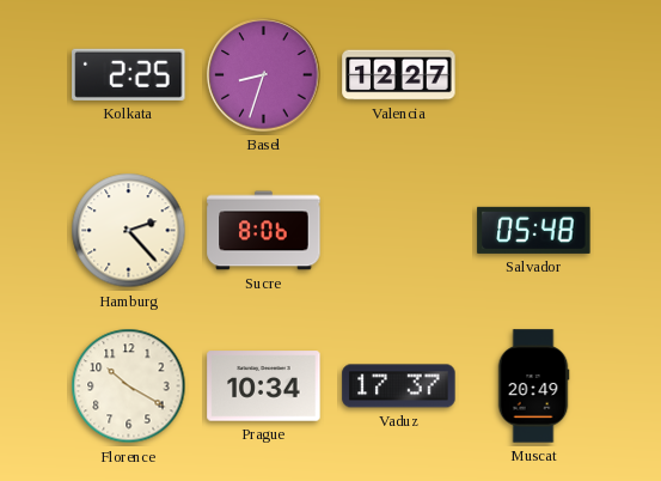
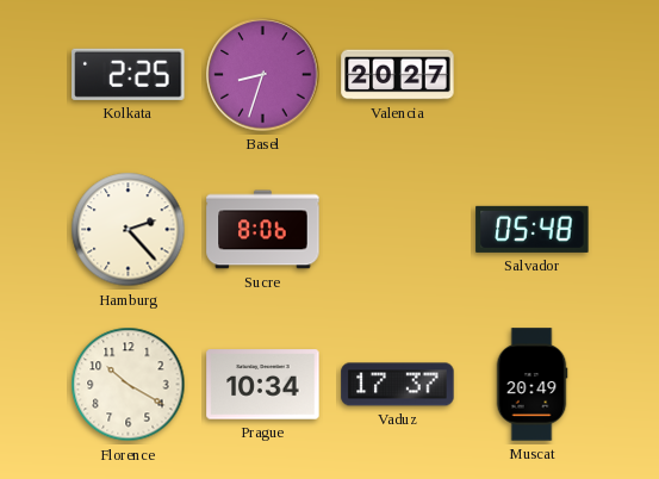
Valencia: 12:27 -> 20:27 (398, 75)
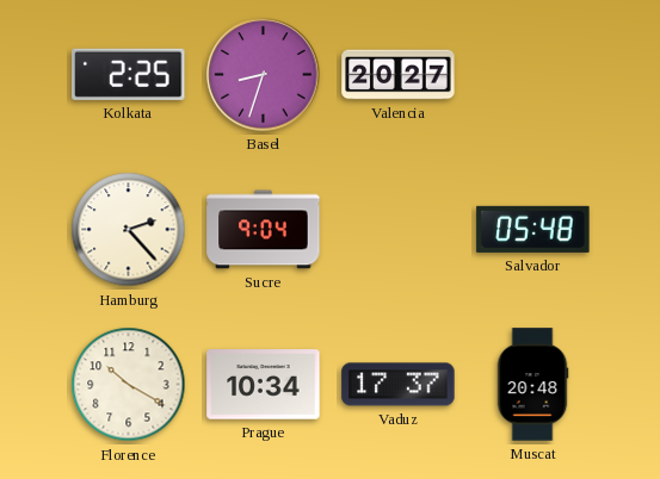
Sucre: 8:06 -> 9:04 (264, 230)
Muscat: 20:49 -> 20:48 (532, 385)
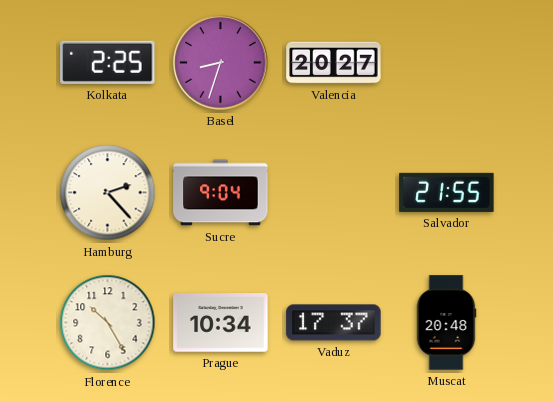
Salvador: 05:48 -> 21:55 (447, 192)
Florence: 10:20 -> 10:25 (108, 323)
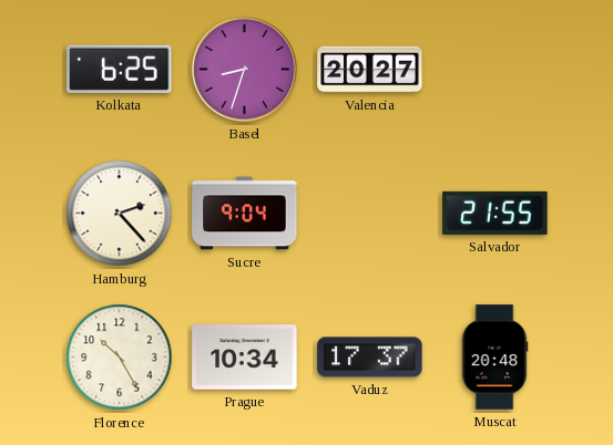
Kolkata: 2:25 -> 6:25 (120, 69)
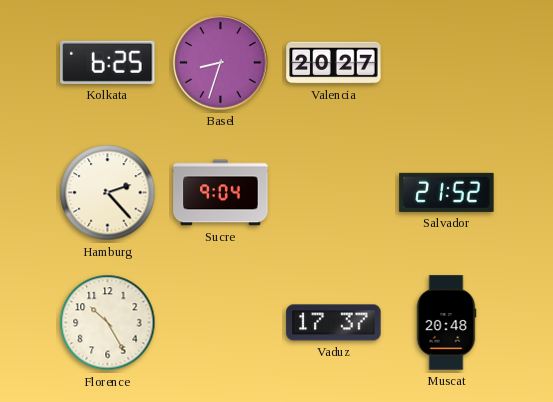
Salvador: 21:55 -> 21:52 (447, 192)
Prague: 10:34 -> none (245, 358)
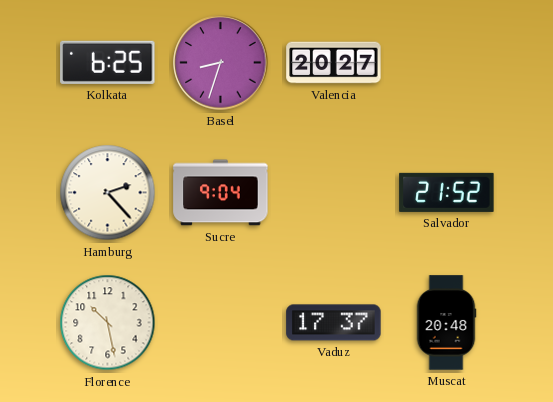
Florence: 10:25 -> 10:28 (108, 323)
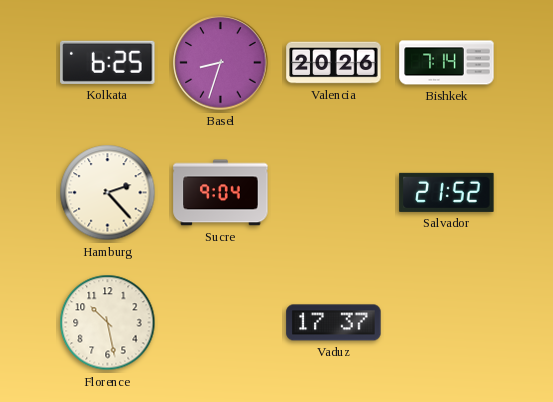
Valencia: 20:27 -> 20:26 (334, 63)
Bishkek: none -> 7:14 (447, 63)
Muscat: 20:48 -> none (446, 323)
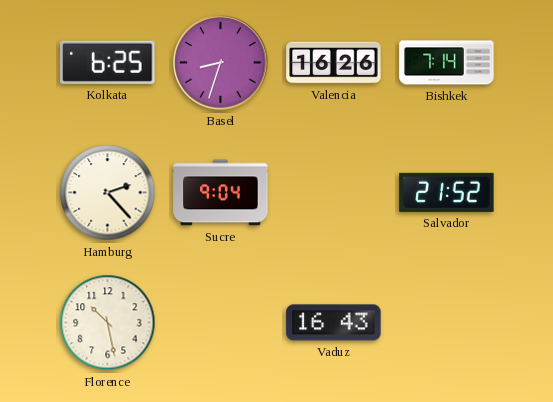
Valencia: 20:26 -> 16:26 (334, 63)
Vaduz: 17:37 -> 16:43 (334, 323)
